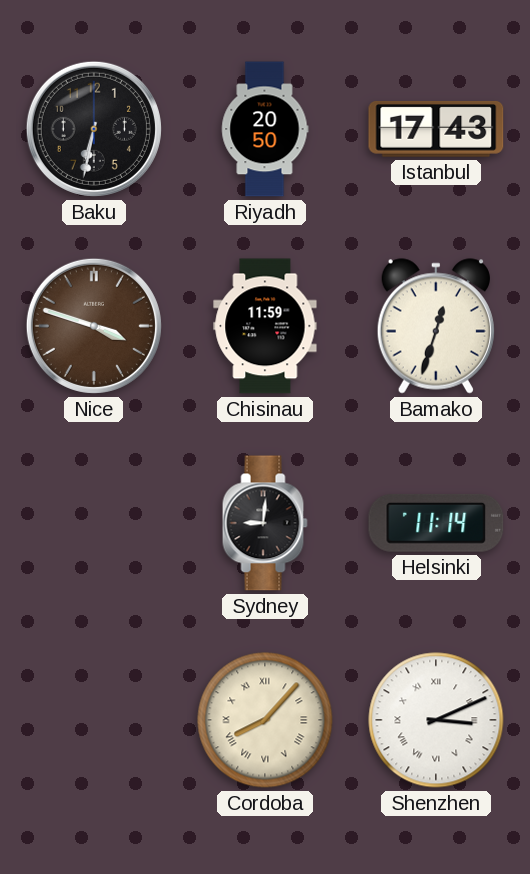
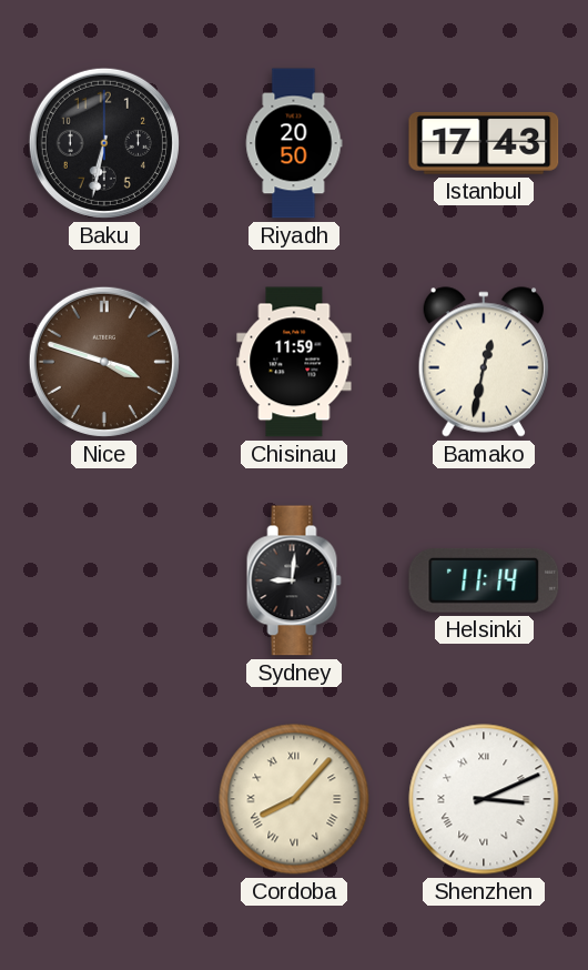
Bamako: 12:33 -> 12:32 (484, 362)
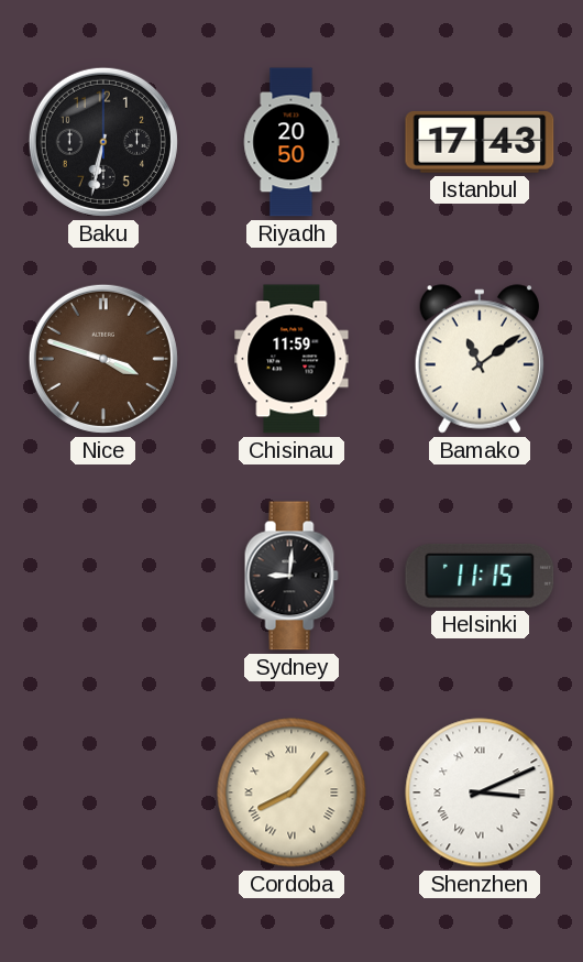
Bamako: 12:32 -> 11:09 (480, 359)
Helsinki: 11:14 -> 11:15 (480, 576)
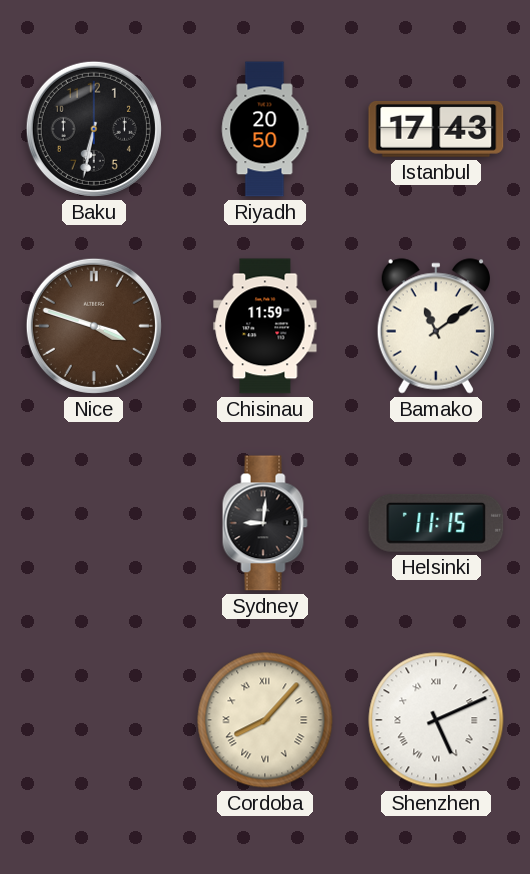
Shenzhen: 3:11 -> 5:11 (436, 720)
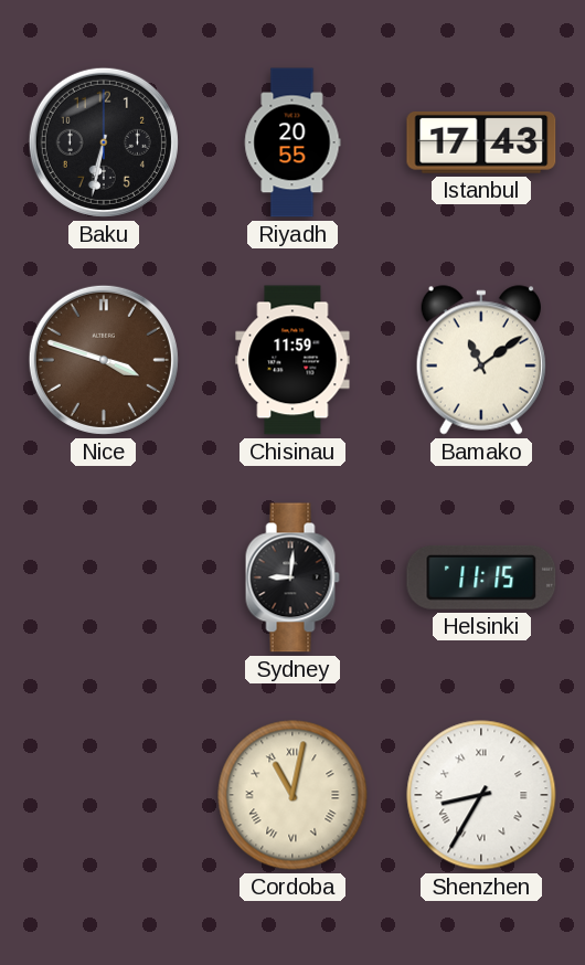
Riyadh: 20:50 -> 20:55 (292, 142)
Cordoba: 8:07 -> 11:02 (292, 795)
Shenzhen: 5:11 -> 8:35 (481, 795)
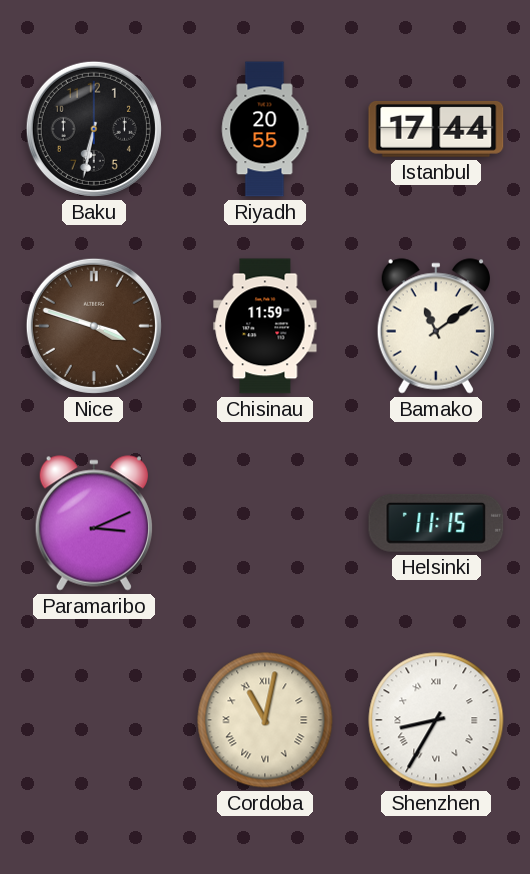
Istanbul: 17:43 -> 17:44 (436, 129)
Paramaribo: none -> 3:11 (94, 523)
Sydney: 9:01 -> none (292, 577)
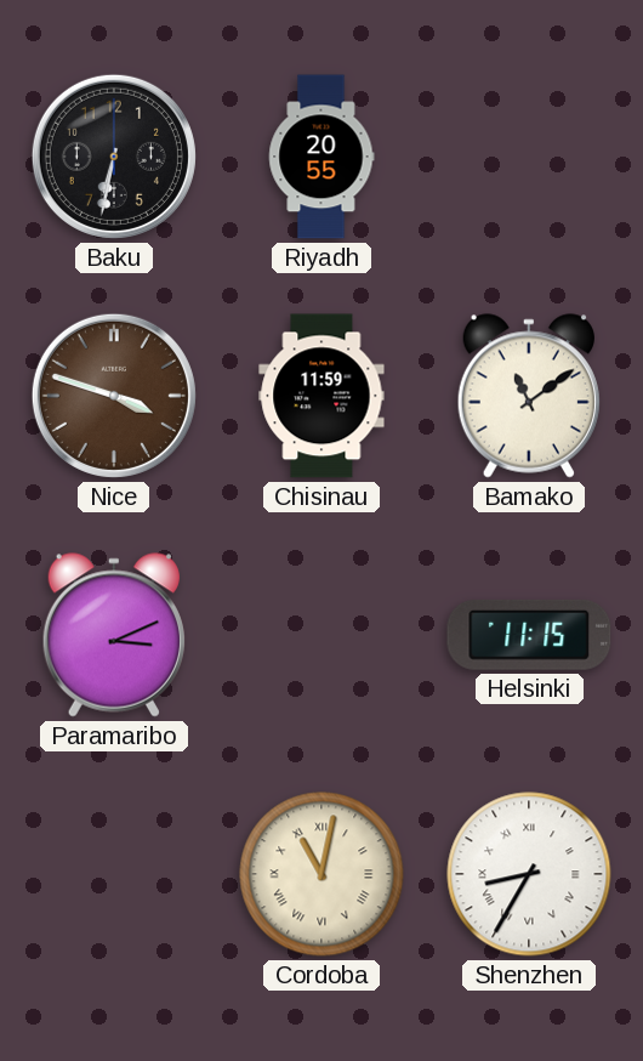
Istanbul: 17:44 -> none (436, 129)
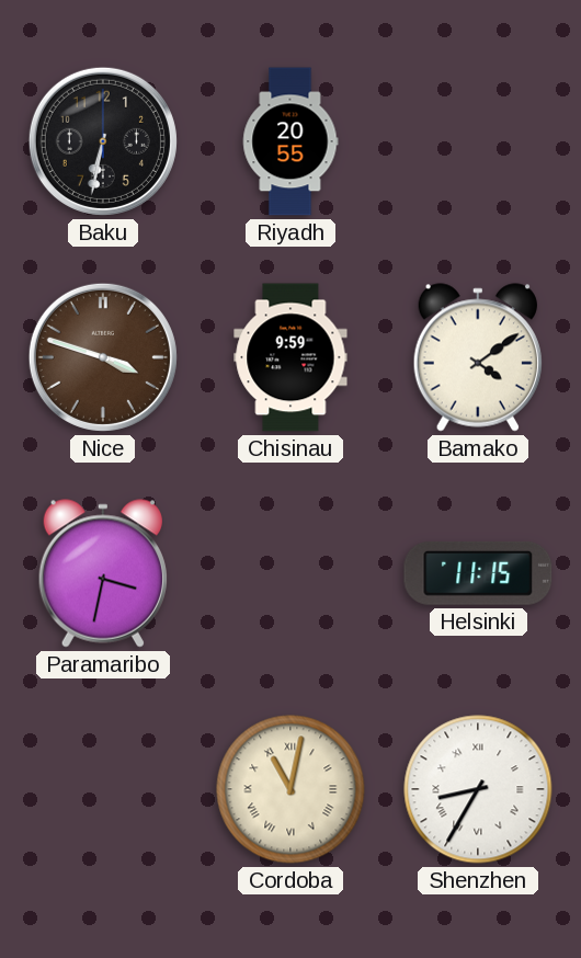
Chisinau: 11:59 -> 9:59 (290, 357)
Bamako: 11:09 -> 4:09 (478, 357)
Paramaribo: 3:11 -> 3:32 (103, 573)
